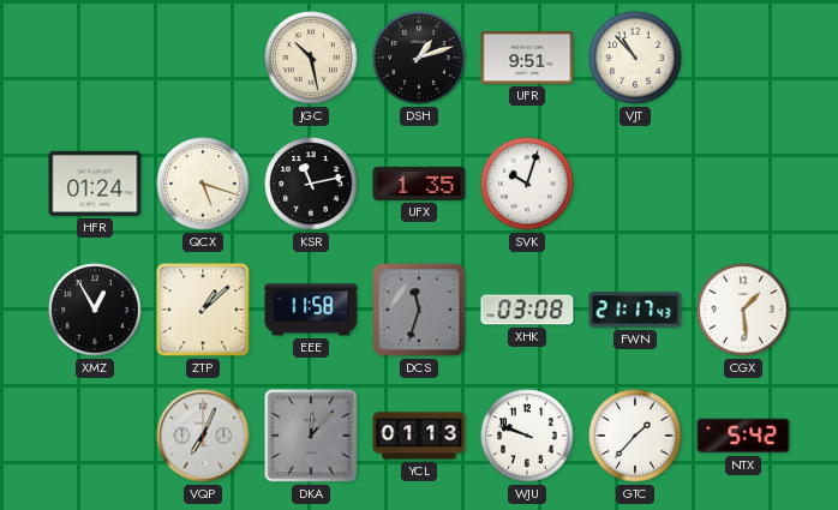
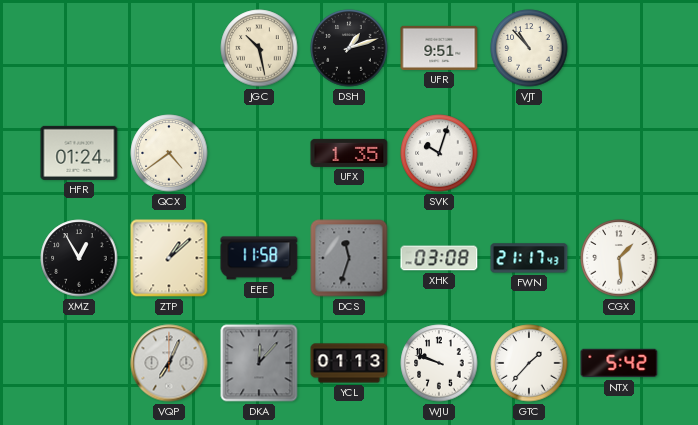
QCX: 5:18 -> 4:39 (169, 153)
KSR: 11:13 -> none (311, 184)
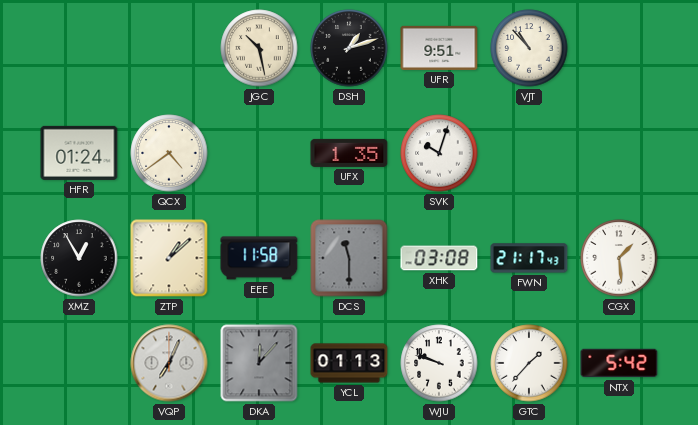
DCS: 11:33 -> 11:30 (349, 258)
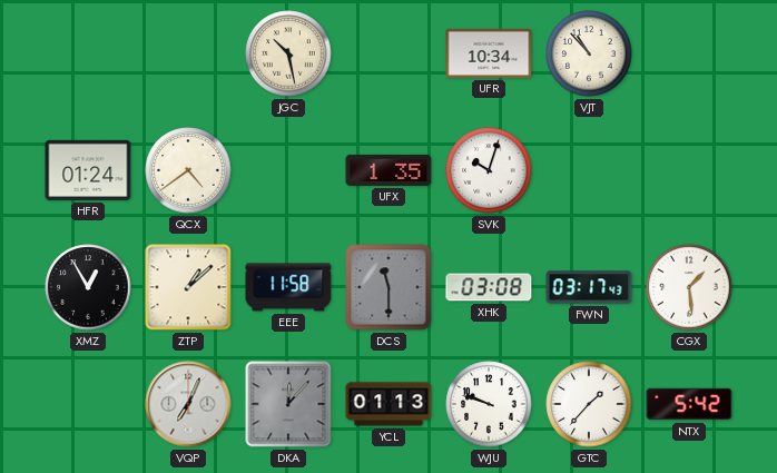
DSH: 1:12 -> none (349, 48)
UFR: 9:51 -> 10:34 (489, 53)
FWN: 21:17 -> 03:17 (589, 287)
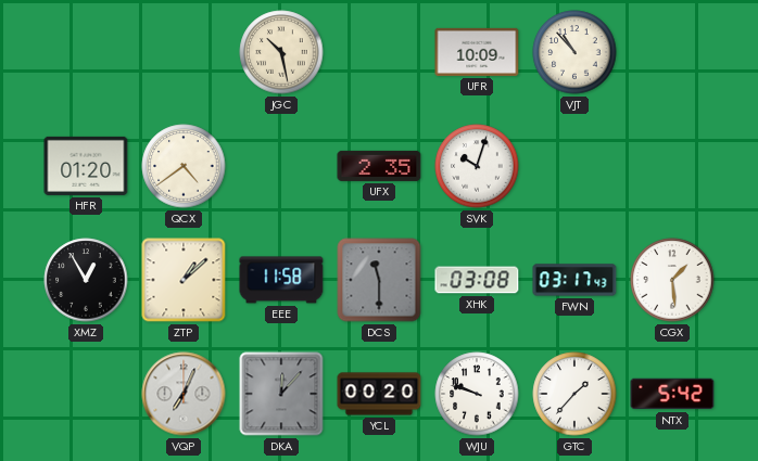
UFR: 10:34 -> 10:09 (477, 52)
HFR: 01:24 -> 01:20 (86, 166)
UFX: 1:35 -> 2:35 (379, 166)
YCL: 01:13 -> 00:20 (379, 394)
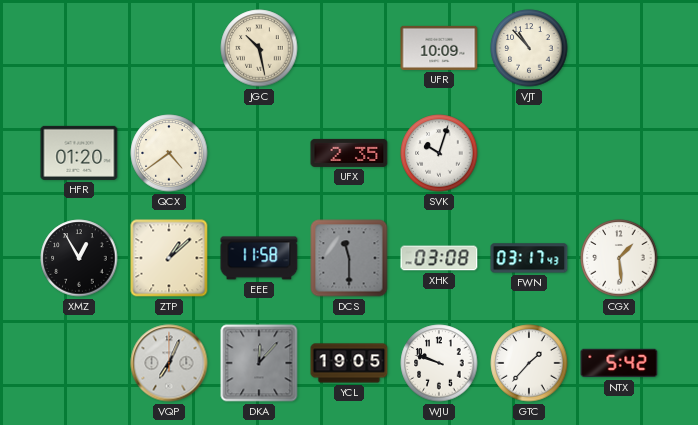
YCL: 00:20 -> 19:05 (349, 363)
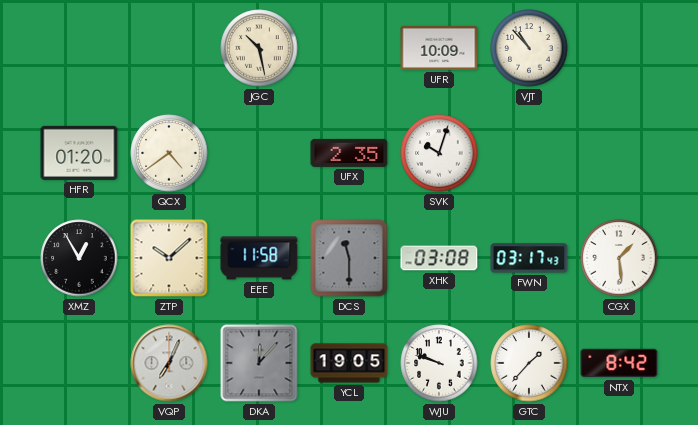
ZTP: 1:08 -> 10:08 (169, 258)
NTX: 5:42 -> 8:42 (619, 363)
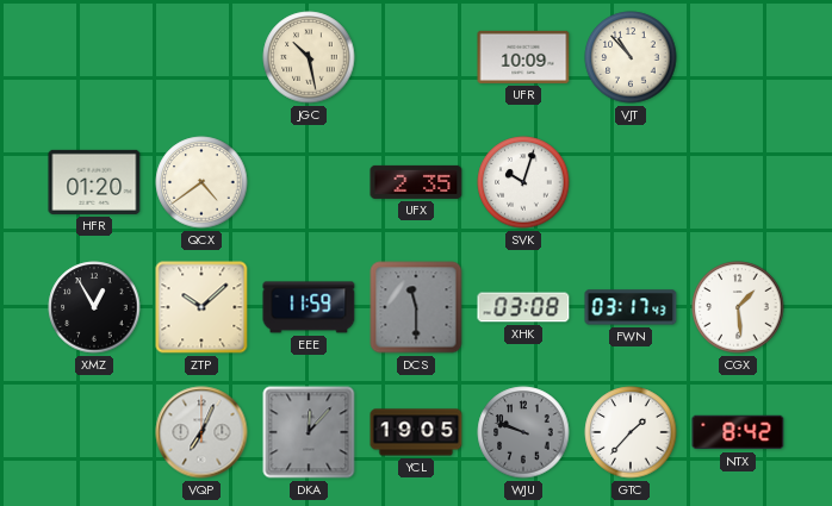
EEE: 11:58 -> 11:59 (309, 307)
WJU dial: white -> grey (523, 432)
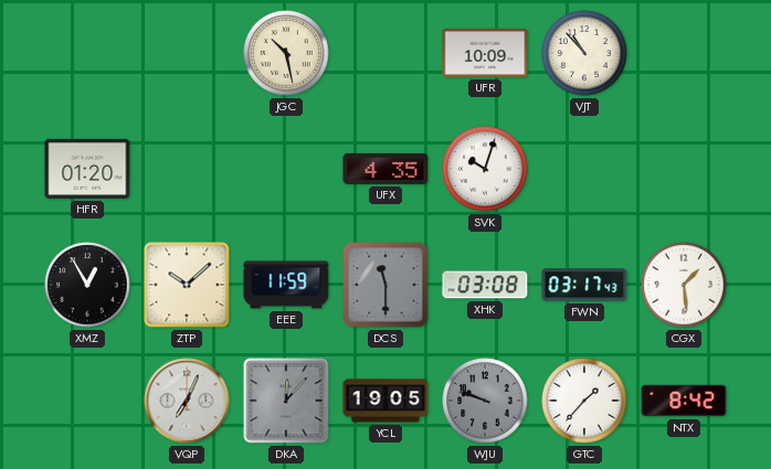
QCX: 4:39 -> none (201, 182)
UFX: 2:35 -> 4:35 (385, 169)
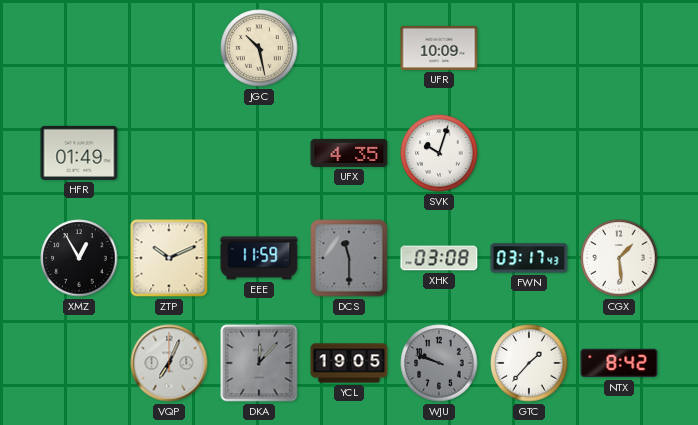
VJT: 10:53 -> none (584, 53)
HFR: 01:20 -> 01:49 (79, 153)
ZTP: 10:08 -> 10:11 (169, 258)
